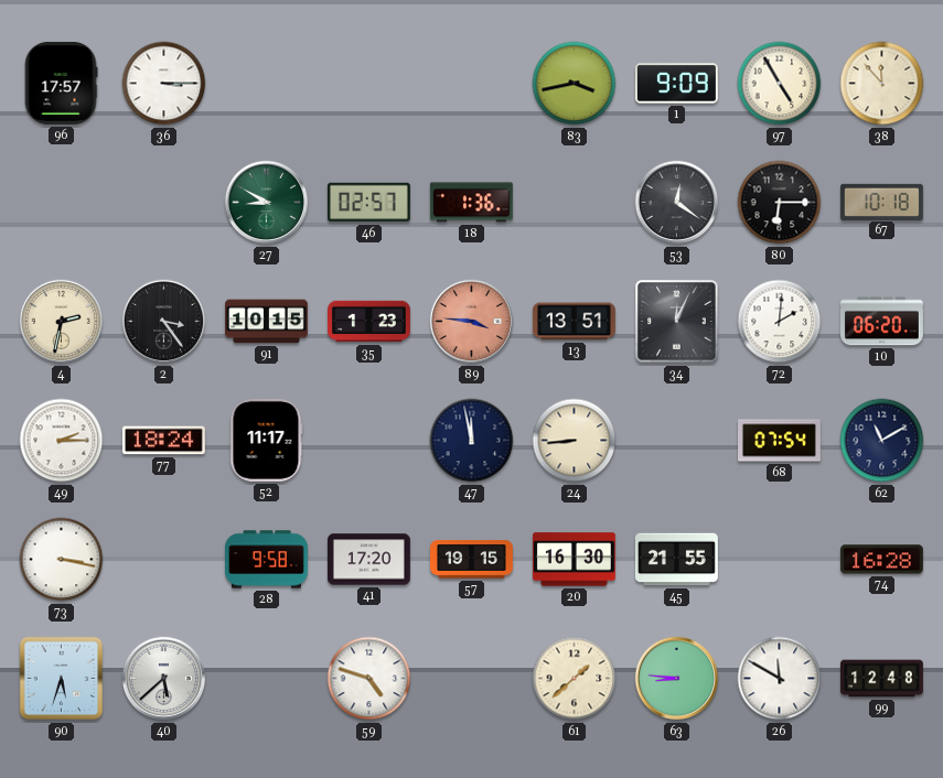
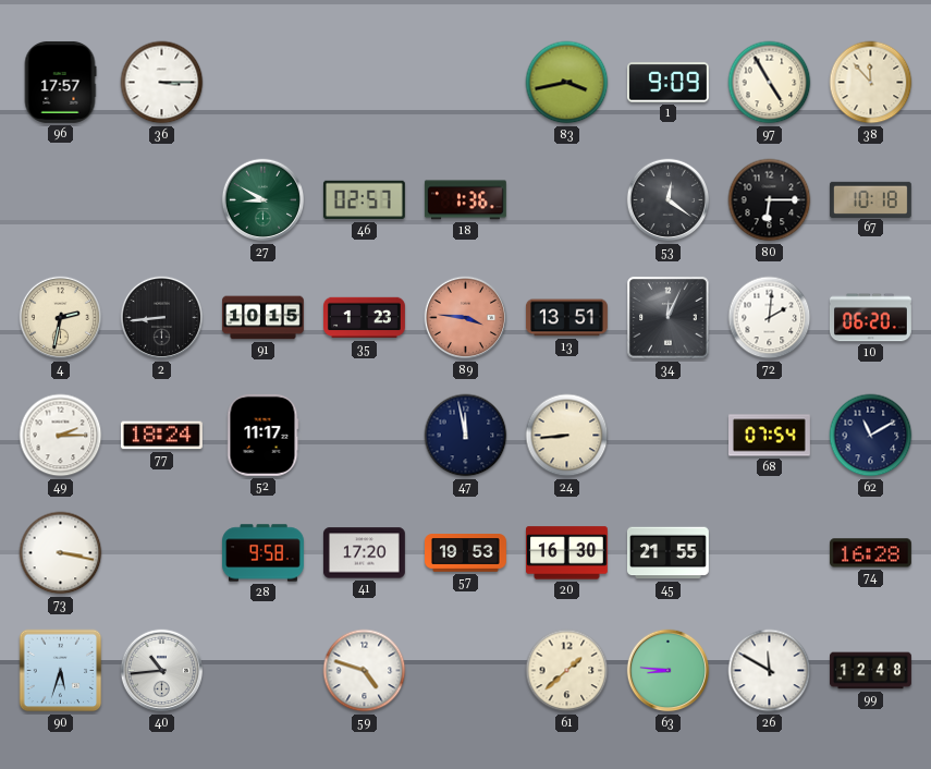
2: 3:24 -> 8:44 (162, 318)
57: 19:15 -> 19:53 (466, 553)
40: 5:38 -> 10:44 (162, 671)
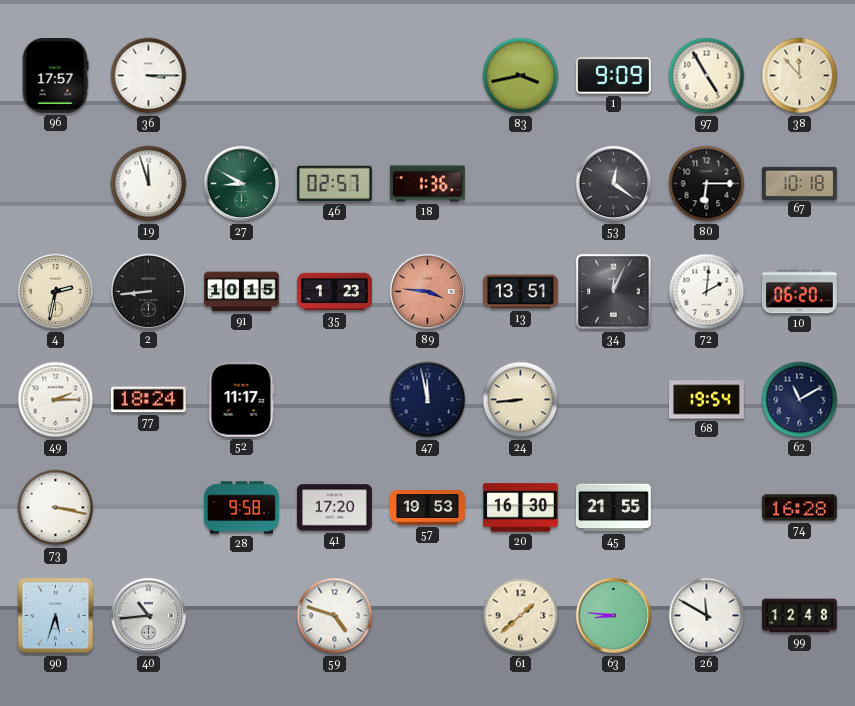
19: none -> 11:57 (149, 184)
68: 07:54 -> 19:54 (707, 400)
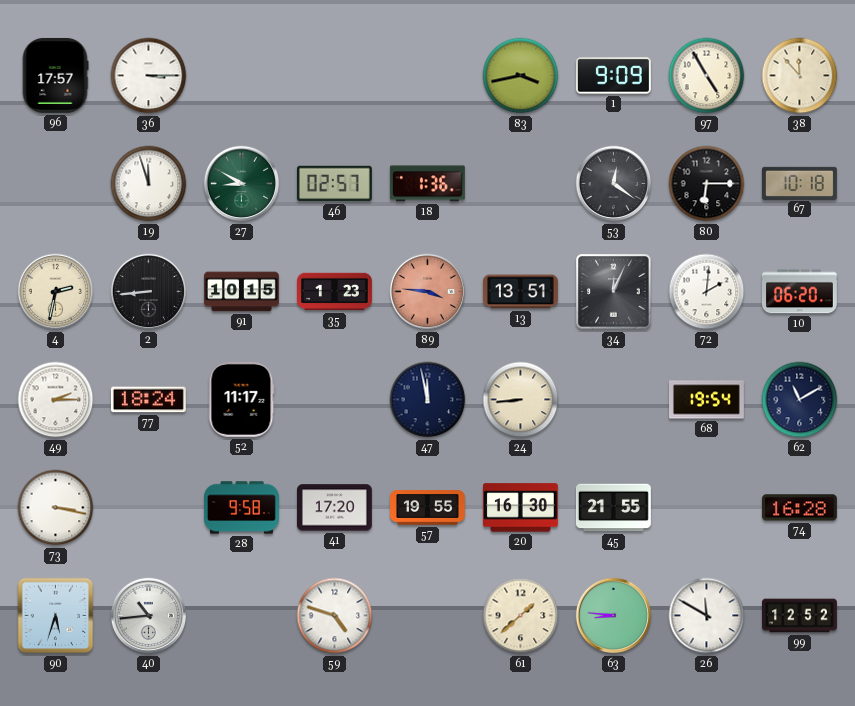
57: 19:53 -> 19:55 (428, 508)
99: 12:48 -> 12:52 (800, 616)
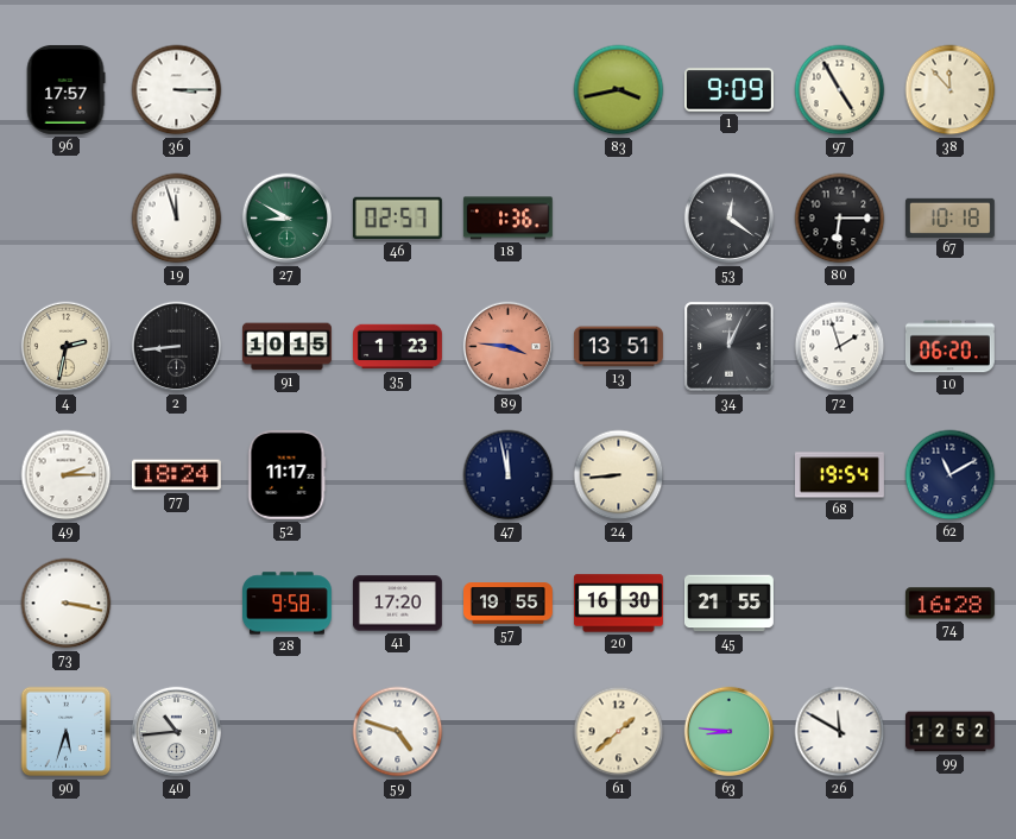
72: 2:01 -> 1:57 (840, 347)
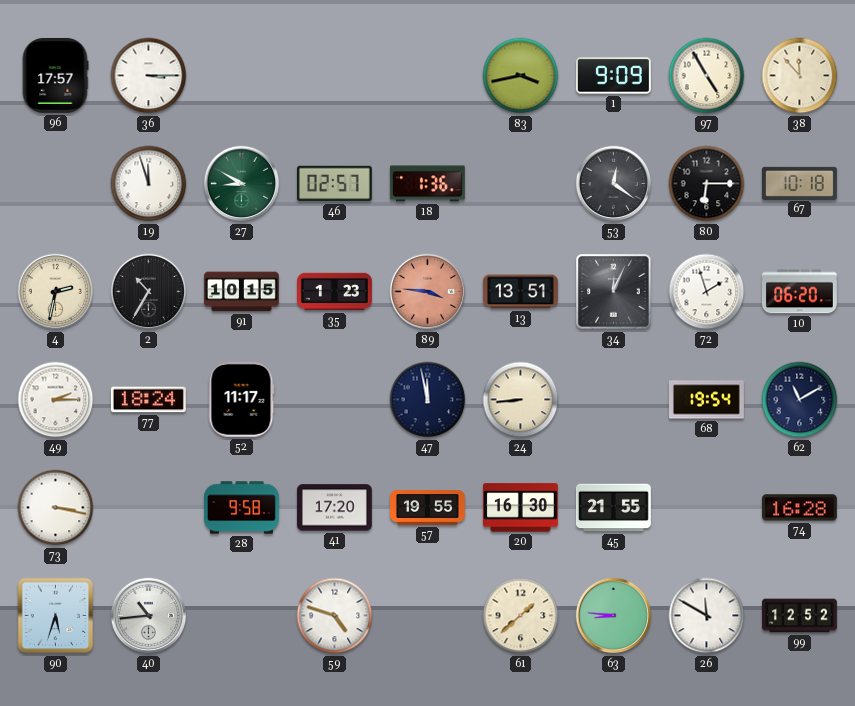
2: 8:44 -> 10:35 (149, 292)
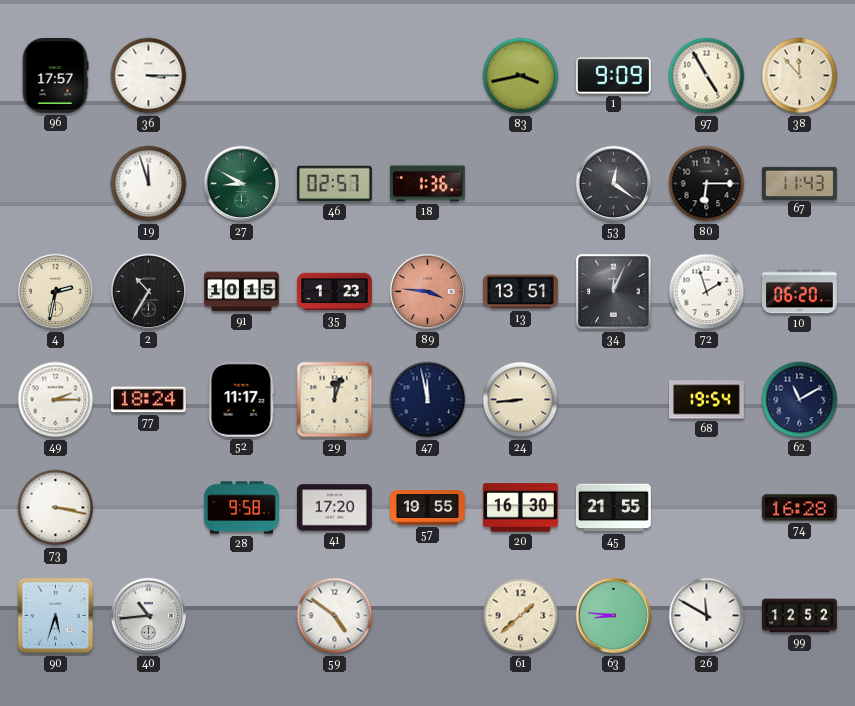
67: 10:18 -> 11:43 (799, 183)
29: none -> 12:03 (335, 400)
59: 4:48 -> 4:51 (335, 616)
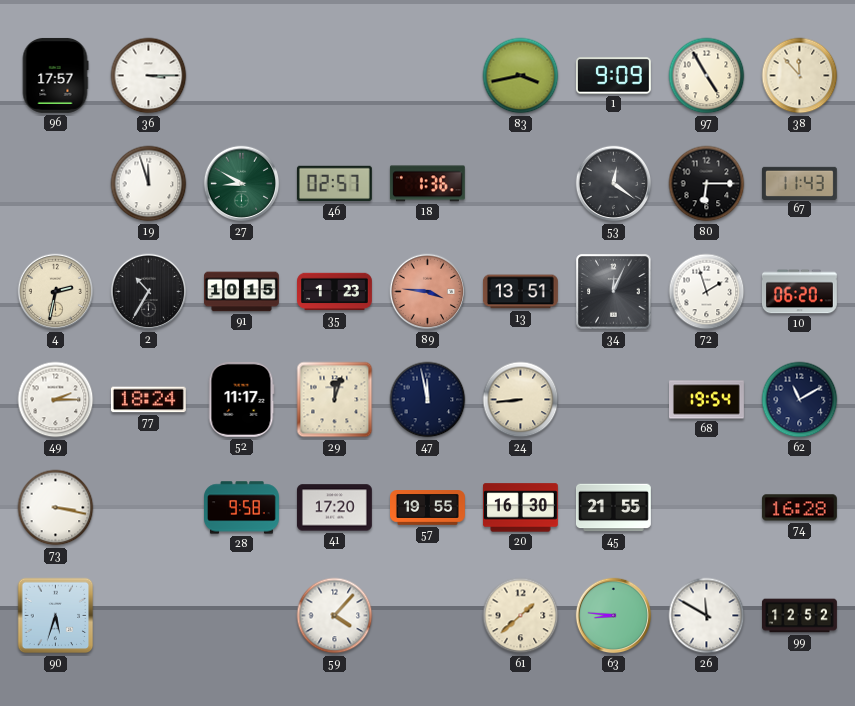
40: 10:44 -> none (149, 616)
59: 4:51 -> 4:07 (335, 616)
